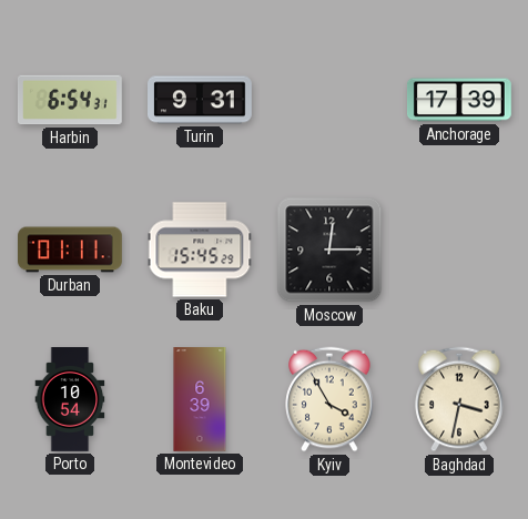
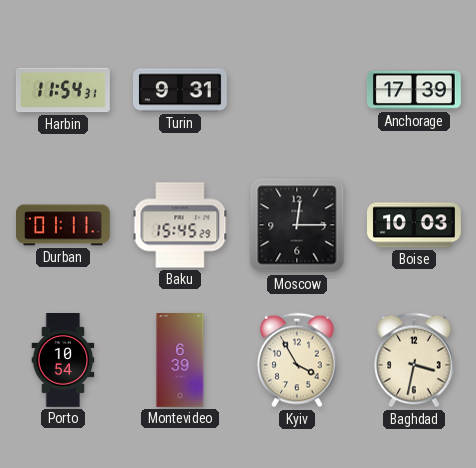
Harbin: 6:54 -> 11:54 (63, 90)
Boise: none -> 10:03 (415, 225)
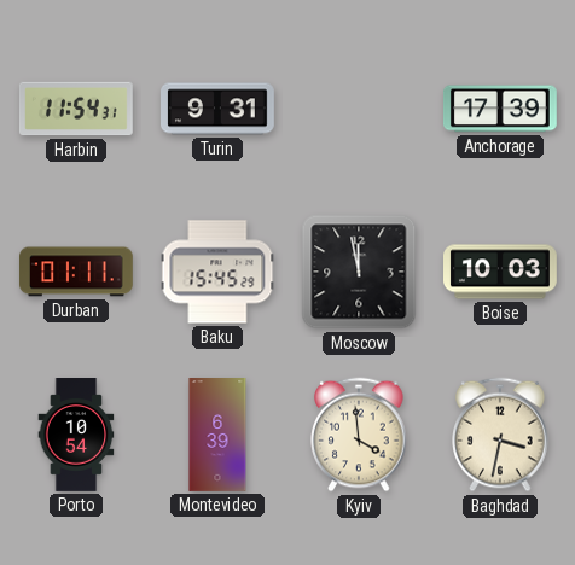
Moscow: 12:15 -> 11:58 (359, 272)
Kyiv: 3:55 -> 3:59 (359, 435)
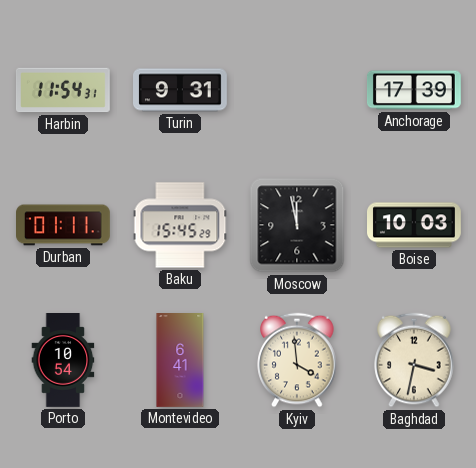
Montevideo: 6:39 -> 6:41 (180, 361)
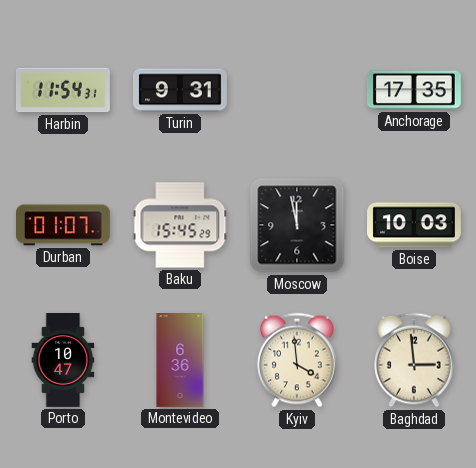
Anchorage: 17:39 -> 17:35 (415, 90)
Durban: 01:11 -> 01:07 (64, 225)
Porto: 10:54 -> 10:47 (63, 361)
Montevideo: 6:41 -> 6:36 (180, 361)
Baghdad: 3:32 -> 2:59 (414, 360)
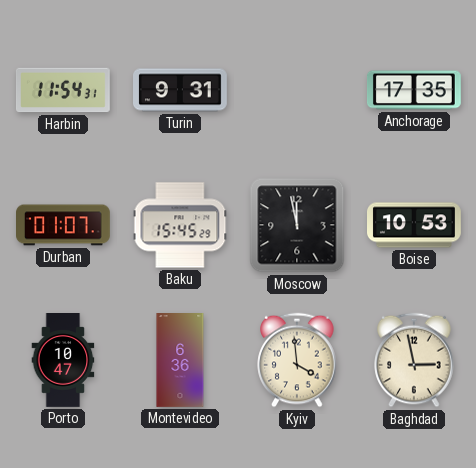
Boise: 10:03 -> 10:53 (415, 225)
Baghdad: 2:59 -> 2:58 (414, 360)
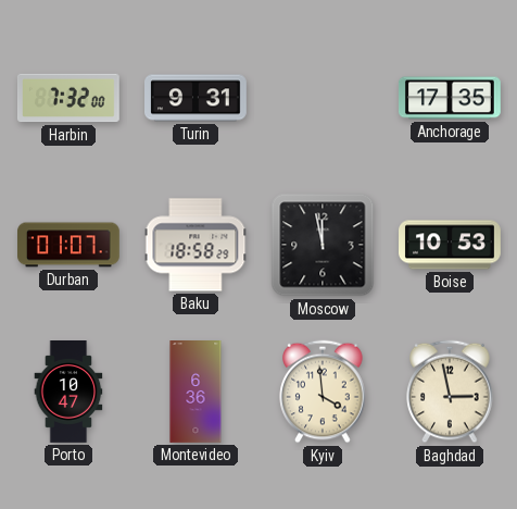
Harbin: 11:54 -> 7:32 (68, 98)
Baku: 15:45 -> 18:58 (196, 245)
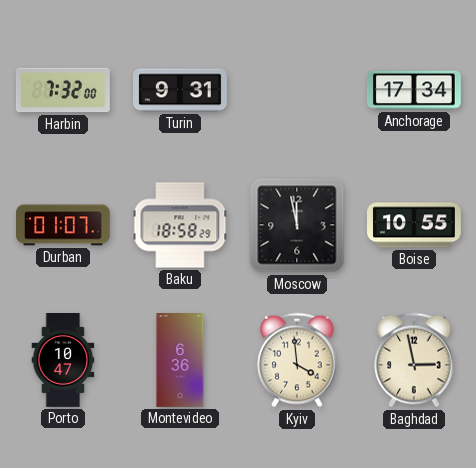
Anchorage: 17:35 -> 17:34 (415, 90)
Boise: 10:53 -> 10:55 (415, 225)
